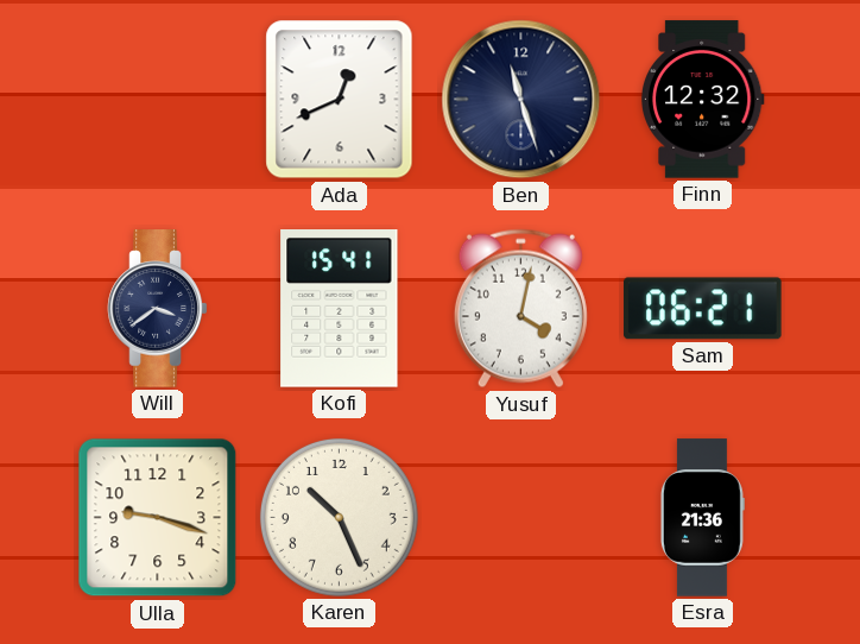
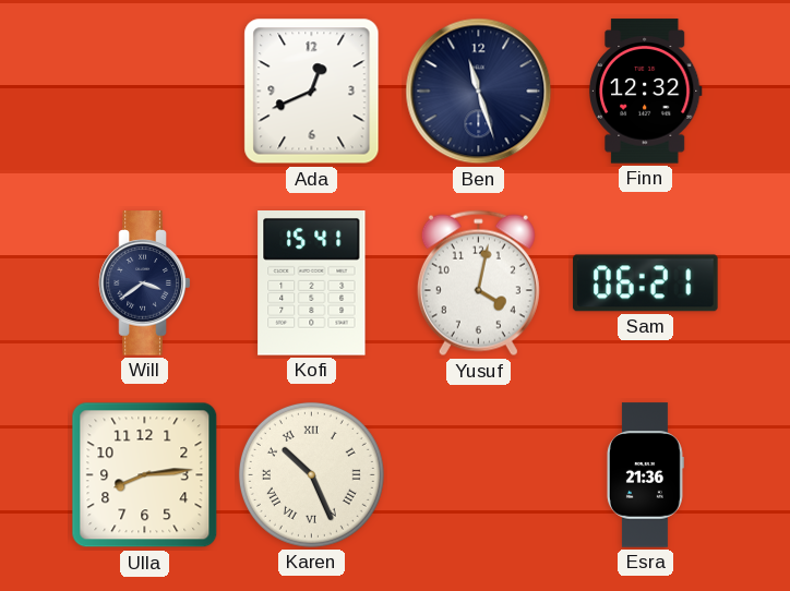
Ulla: 9:18 -> 8:14 (145, 475)
Karen numerals: Arabic -> Roman (311, 474)
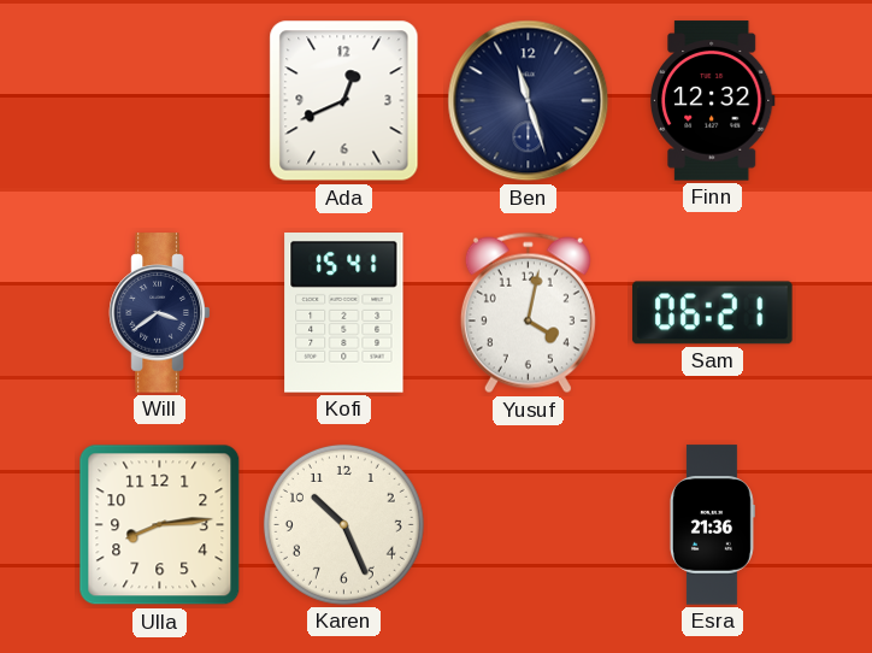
Karen numerals: Roman -> Arabic (343, 524)
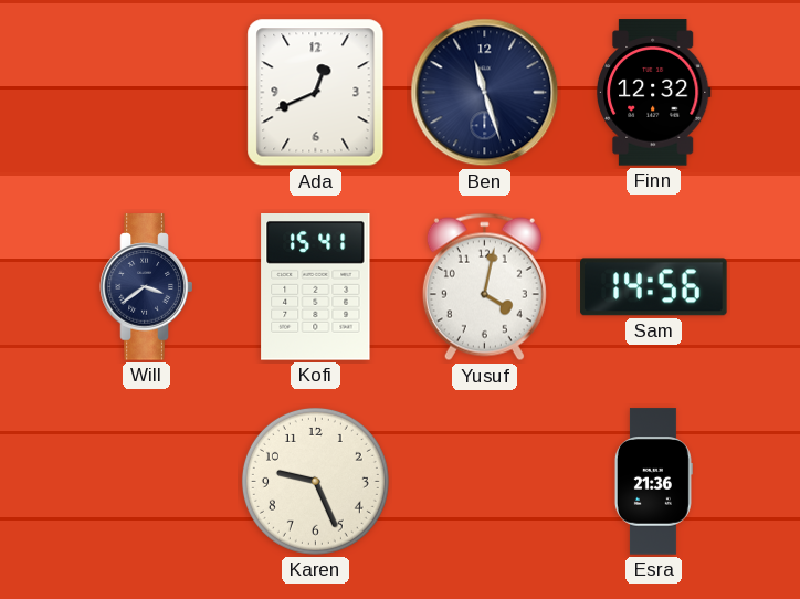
Sam: 06:21 -> 14:56 (654, 287)
Ulla: 8:14 -> none (160, 525)
Karen: 10:26 -> 9:26 (315, 481)
